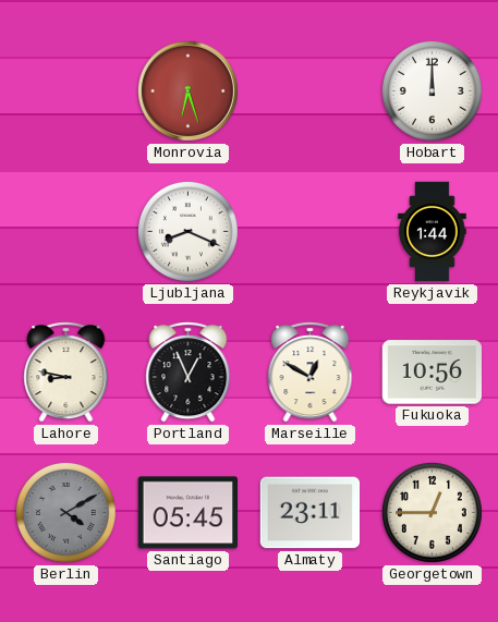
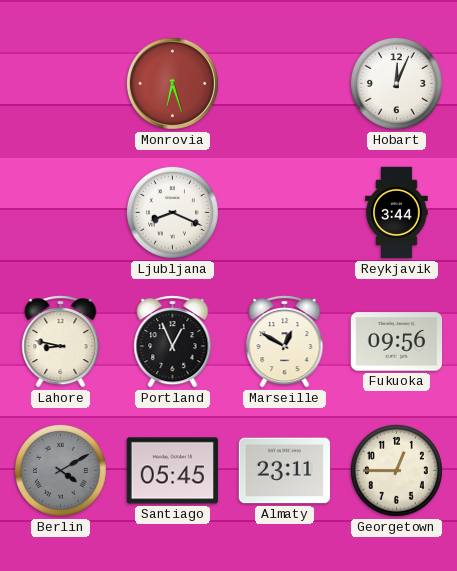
Hobart: 12:00 -> 12:04 (396, 83)
Reykjavik: 1:44 -> 3:44 (397, 213)
Fukuoka: 10:56 -> 09:56 (396, 342)
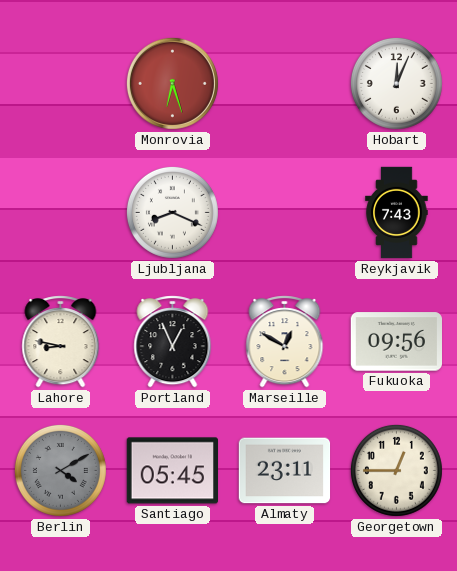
Reykjavik: 3:44 -> 7:43 (397, 213)
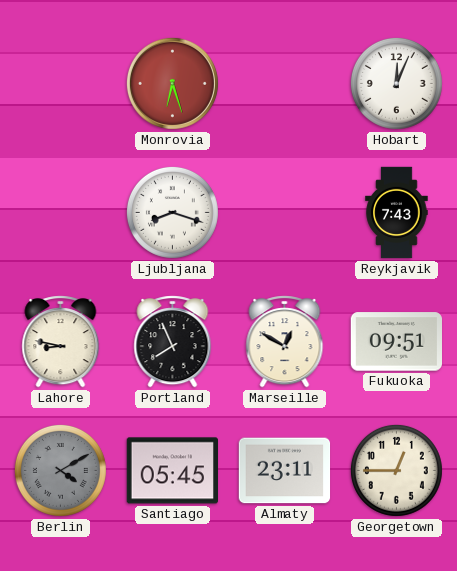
Ljubljana: 8:19 -> 8:18 (172, 212)
Portland: 12:56 -> 7:56 (173, 342)
Fukuoka: 09:56 -> 09:51 (396, 342)
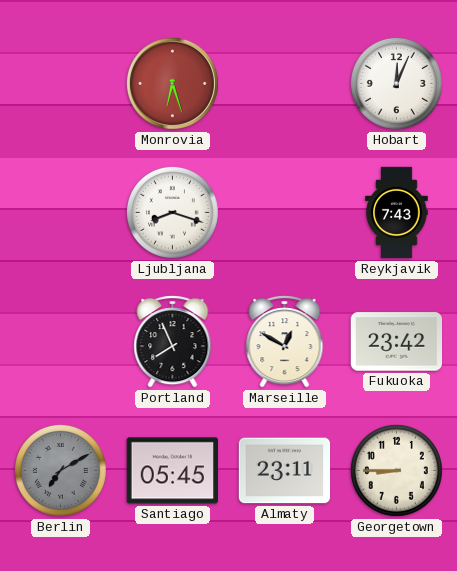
Lahore: 8:47 -> none (61, 342)
Fukuoka: 09:51 -> 23:42 (396, 342)
Berlin: 4:10 -> 7:10 (60, 470)
Georgetown: 12:45 -> 8:45 (396, 470)
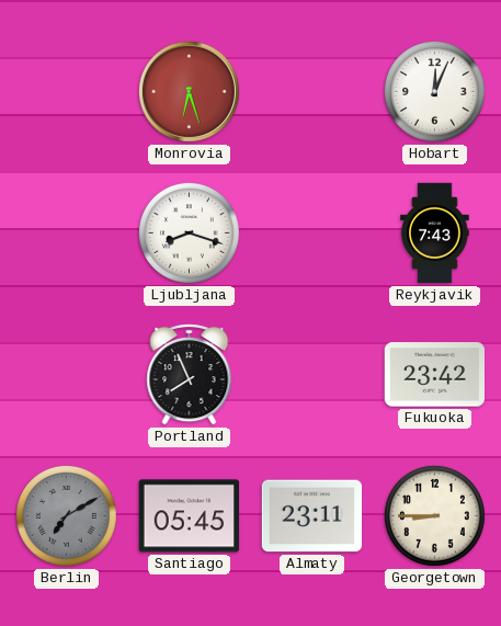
Marseille: 12:50 -> none (285, 342)
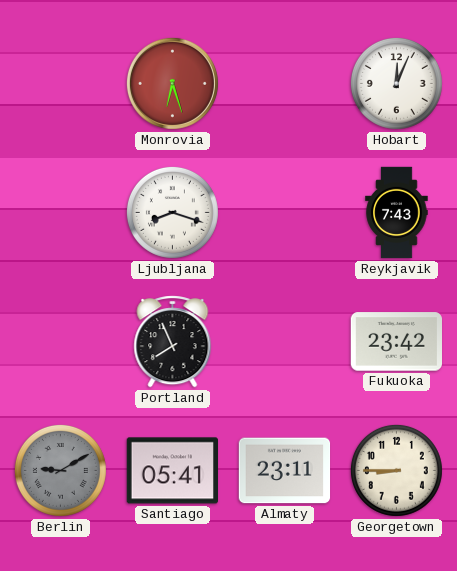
Berlin: 7:10 -> 9:10 (60, 470)
Santiago: 05:45 -> 05:41 (172, 471)
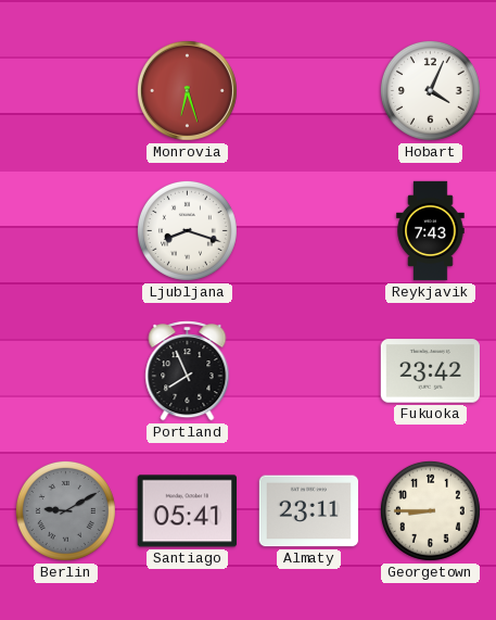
Hobart: 12:04 -> 4:04 (430, 90)
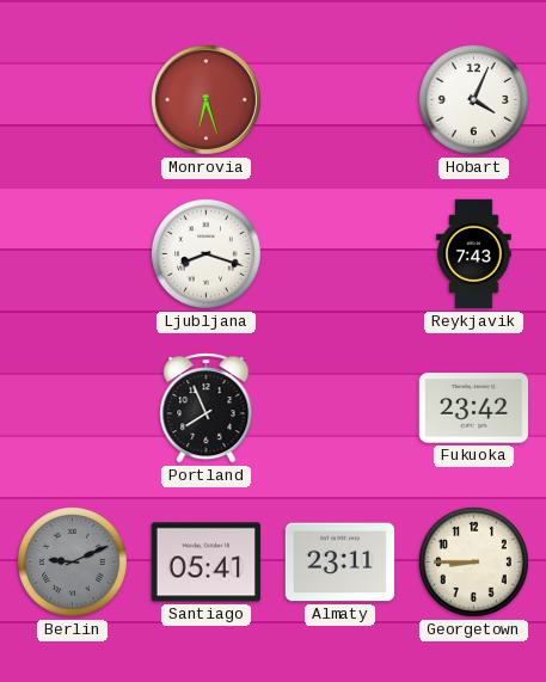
Berlin: 9:10 -> 9:11 (72, 561)
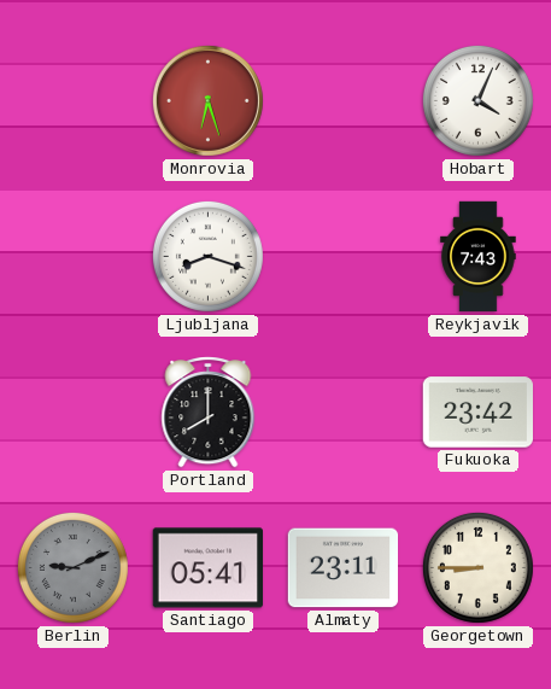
Portland: 7:56 -> 8:00 (209, 413)
